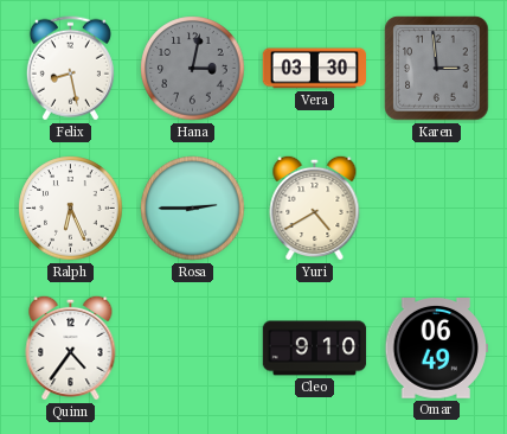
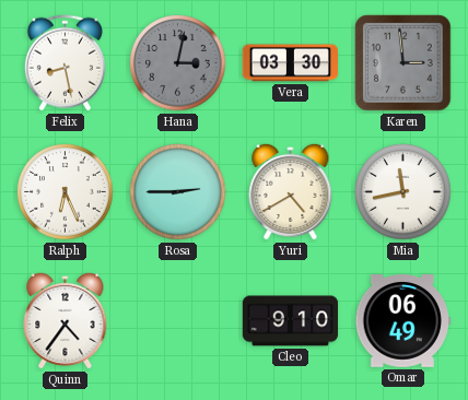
Mia: none -> 11:43 (403, 192)
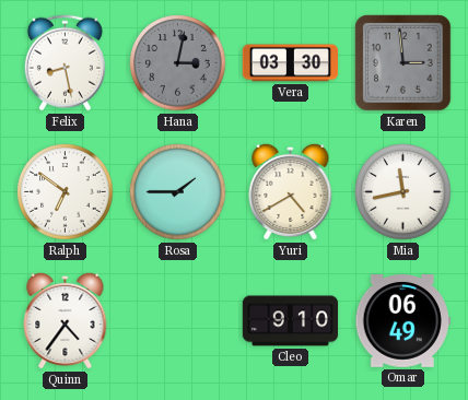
Ralph: 6:26 -> 6:51 (66, 192)
Rosa: 2:45 -> 1:45 (178, 192)
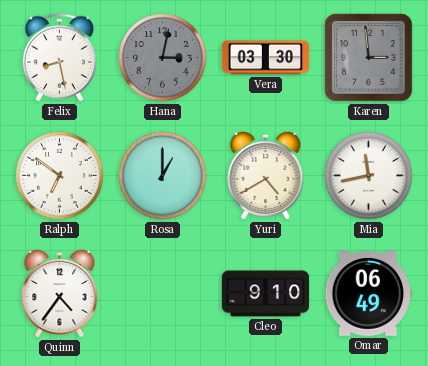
Rosa: 1:45 -> 1:00 (163, 176)
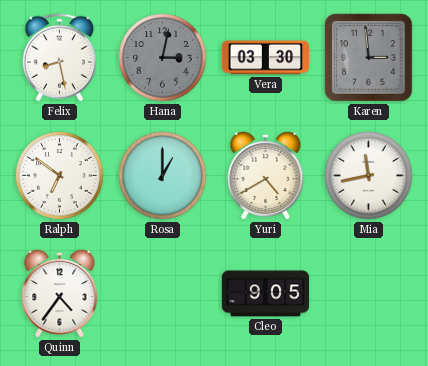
Cleo: 9:10 -> 9:05 (266, 294)
Omar: 06:49 -> none (368, 294)
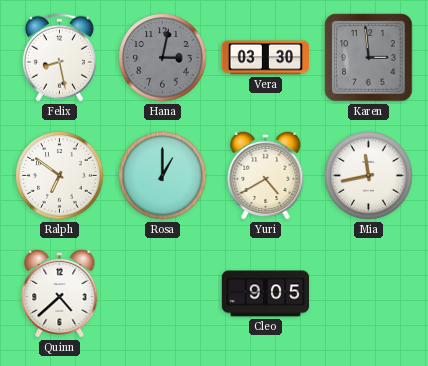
Quinn: 4:36 -> 4:38 (60, 293)
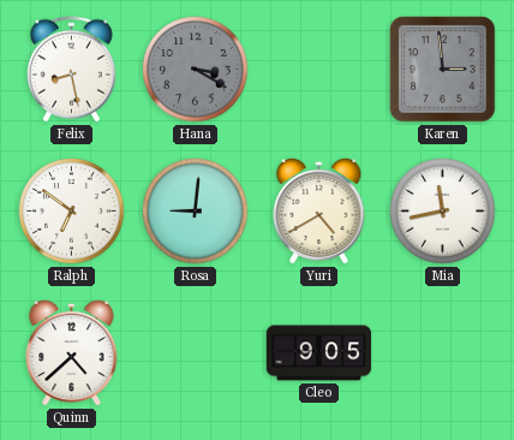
Hana: 3:02 -> 3:20 (196, 70)
Vera: 03:30 -> none (266, 58)
Rosa: 1:00 -> 9:01 (196, 212)
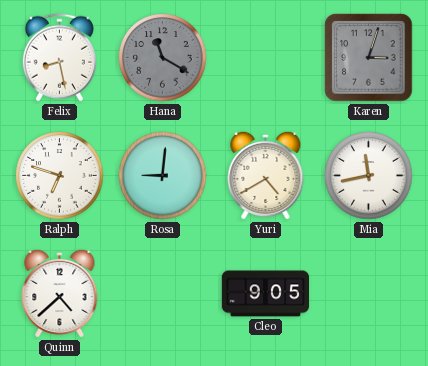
Hana: 3:20 -> 11:20 (163, 58)
Karen: 2:59 -> 3:03 (369, 58)
Ralph: 6:51 -> 6:48 (60, 176)
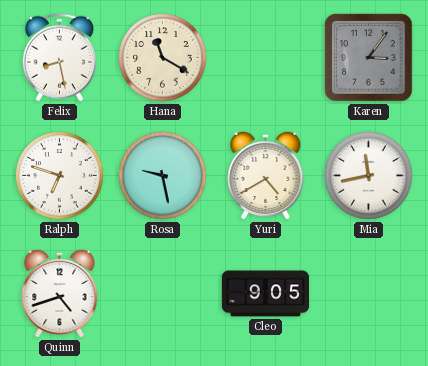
Hana dial: grey -> cream (163, 58)
Karen: 3:03 -> 3:06 (369, 58)
Rosa: 9:01 -> 9:28 (163, 176)
Quinn: 4:38 -> 4:42 (60, 293)
